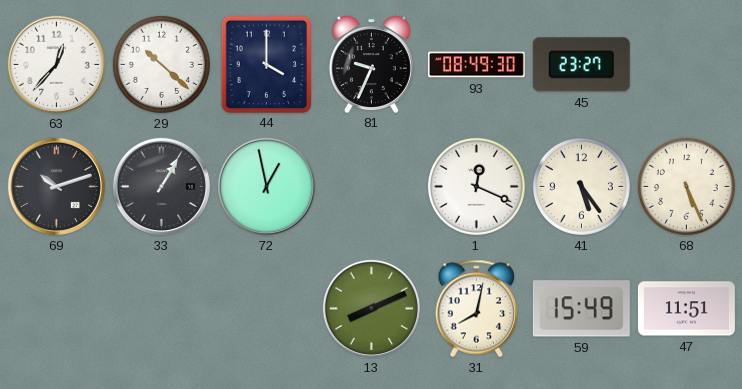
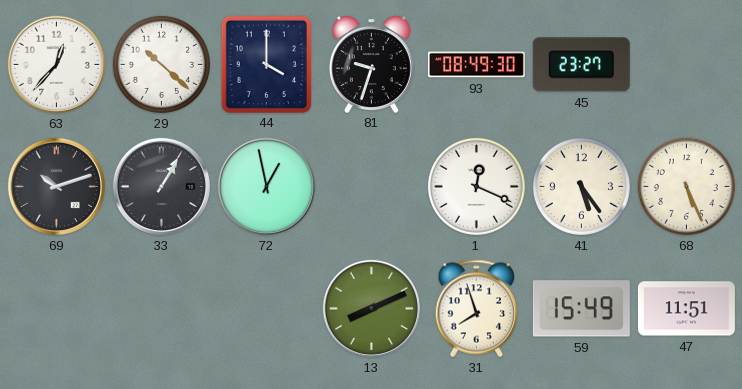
81: 9:34 -> 9:33 (371, 64)
31: 8:02 -> 7:57 (477, 309)
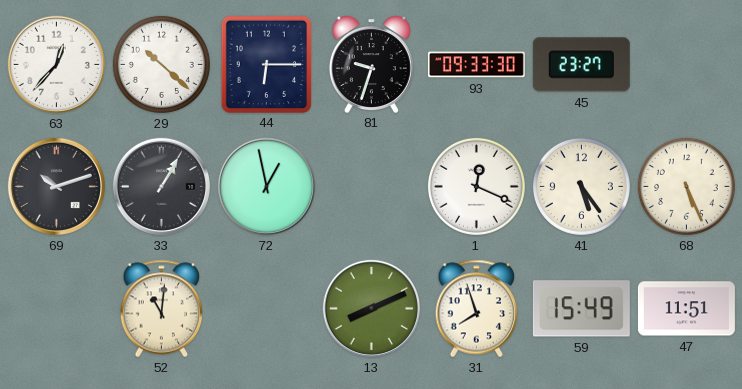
44: 4:00 -> 6:15 (266, 64)
93: 08:49 -> 09:33 (476, 65)
52: none -> 11:01 (162, 309)
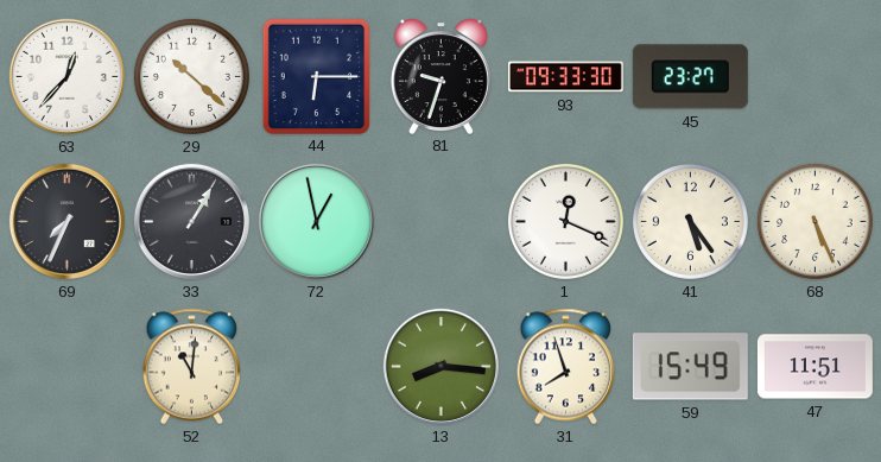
69: 10:12 -> 7:34 (66, 221)
13: 8:11 -> 8:16 (441, 366)
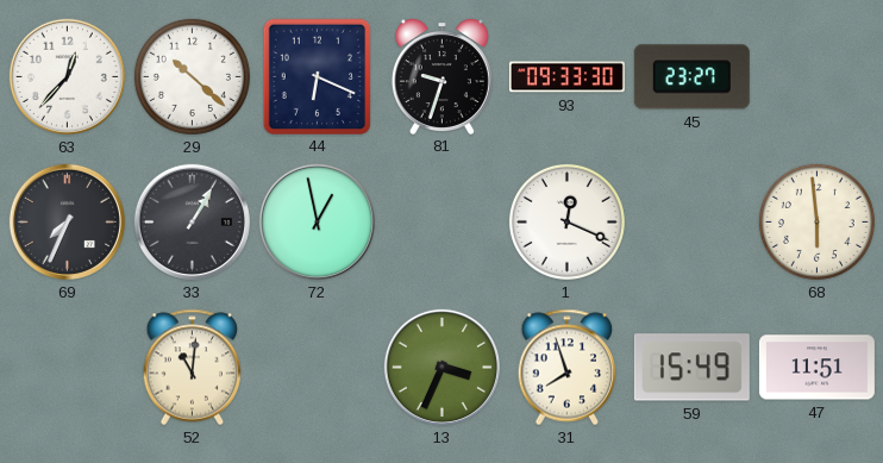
44: 6:15 -> 6:19 (317, 76)
41: 5:24 -> none (690, 221)
68: 5:26 -> 5:59 (816, 221)
13: 8:16 -> 3:34 (441, 367)
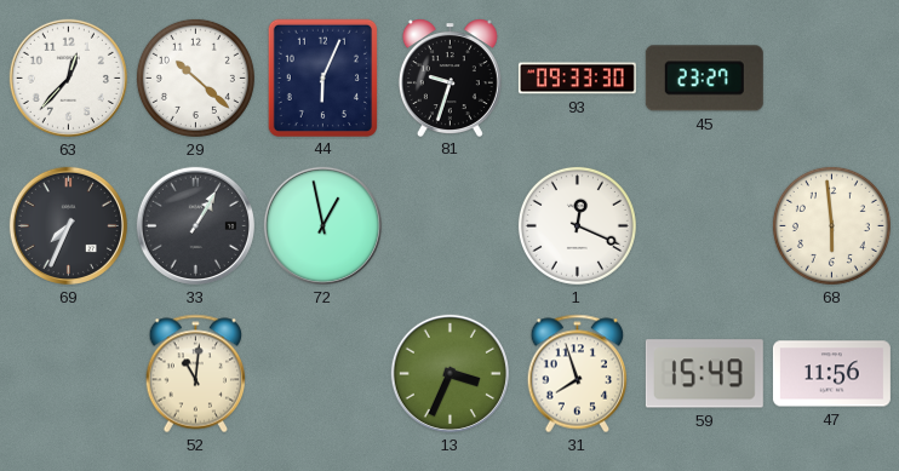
44: 6:19 -> 6:04 (322, 77)
47: 11:51 -> 11:56 (831, 374)
